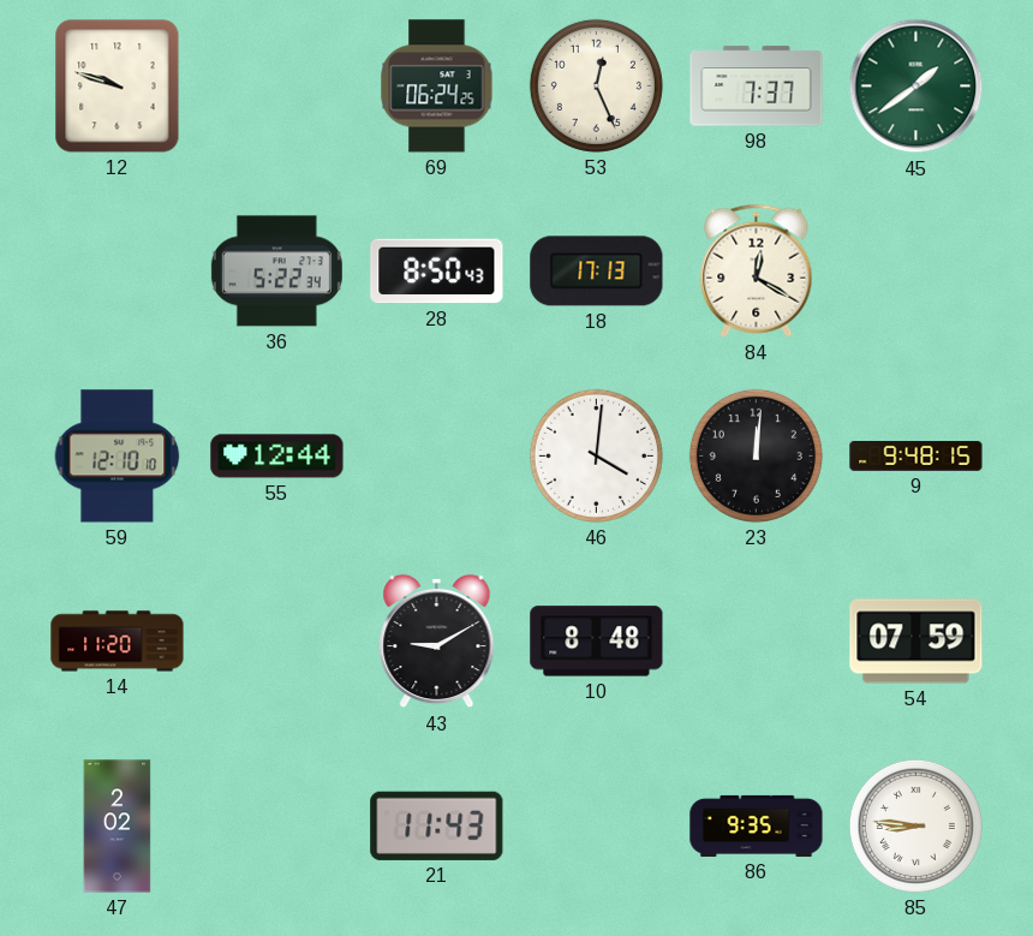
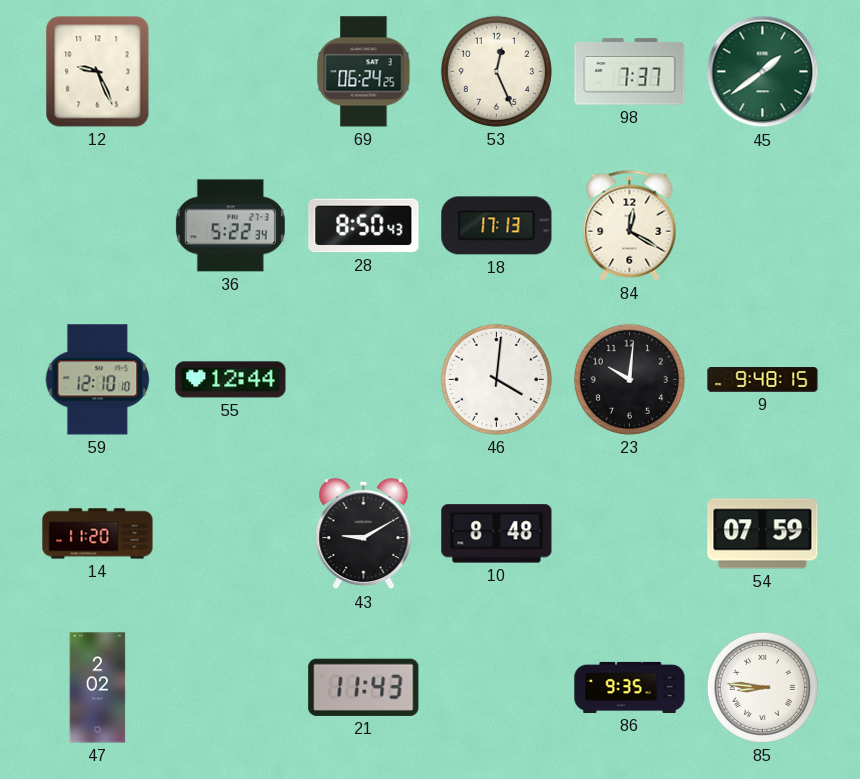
12: 9:48 -> 9:26 (98, 72)
23: 12:01 -> 10:01 (629, 379)
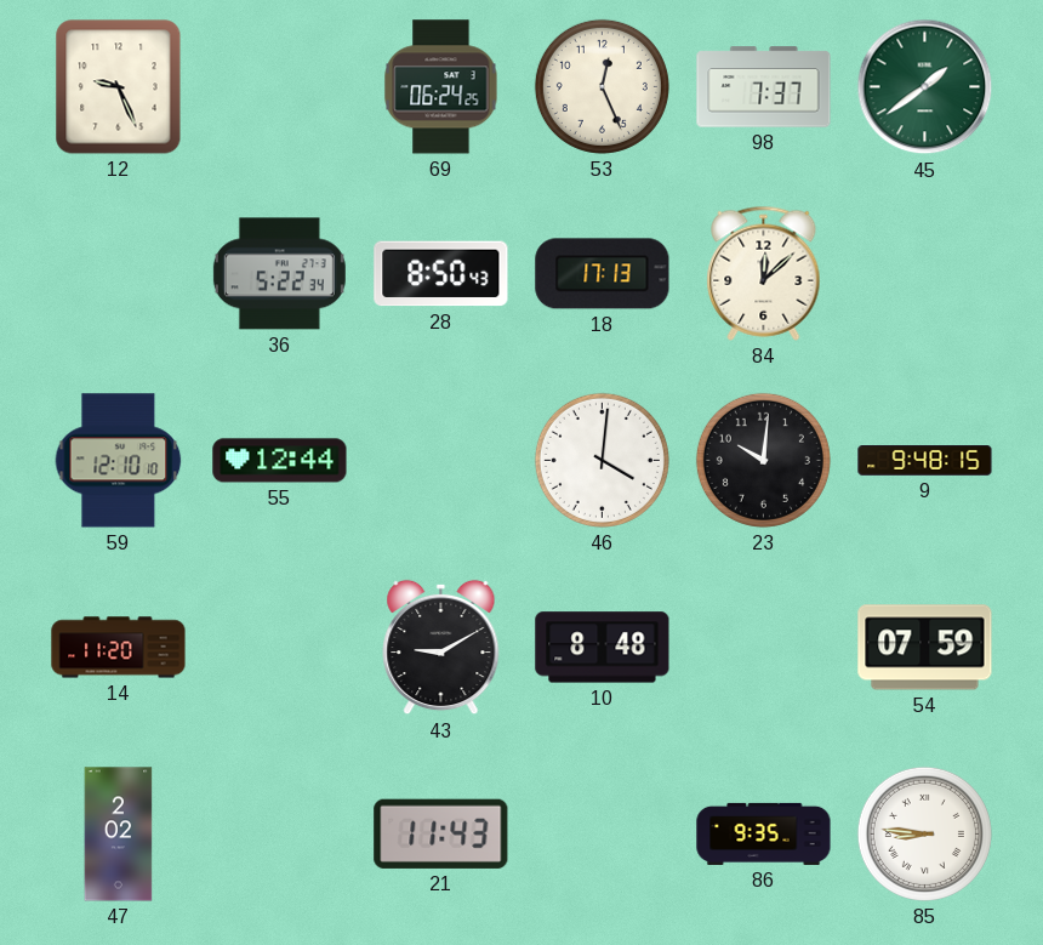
84: 12:20 -> 12:08 (764, 273)
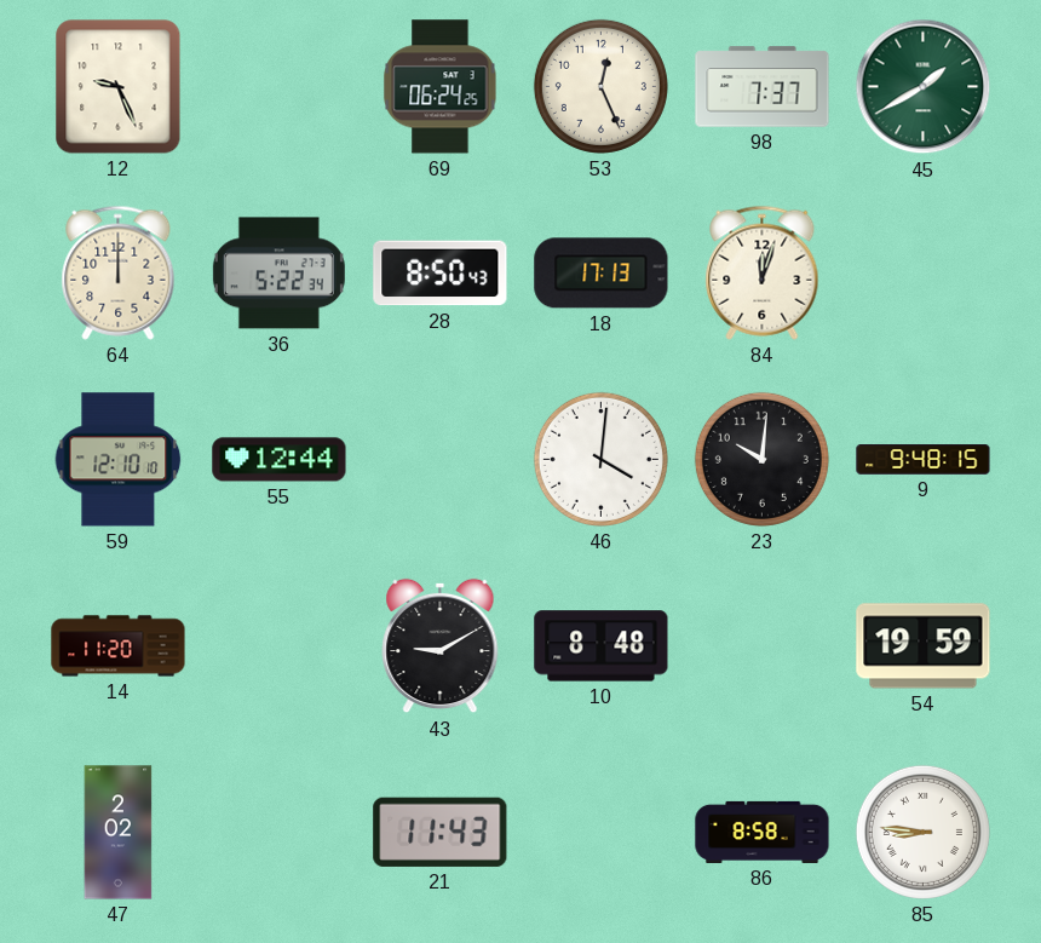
45: 1:39 -> 1:40 (924, 87)
64: none -> 12:00 (119, 272)
84: 12:08 -> 12:03 (763, 272)
54: 07:59 -> 19:59 (924, 646)
86: 9:35 -> 8:58 (763, 832)
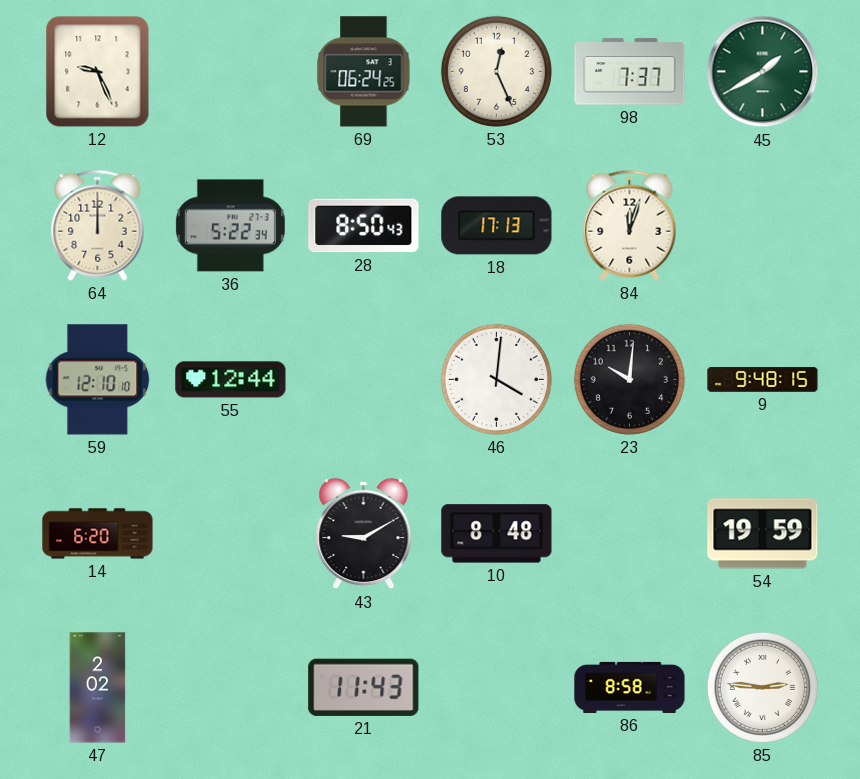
14: 11:20 -> 6:20 (98, 534)
85: 8:46 -> 2:46 (762, 687)
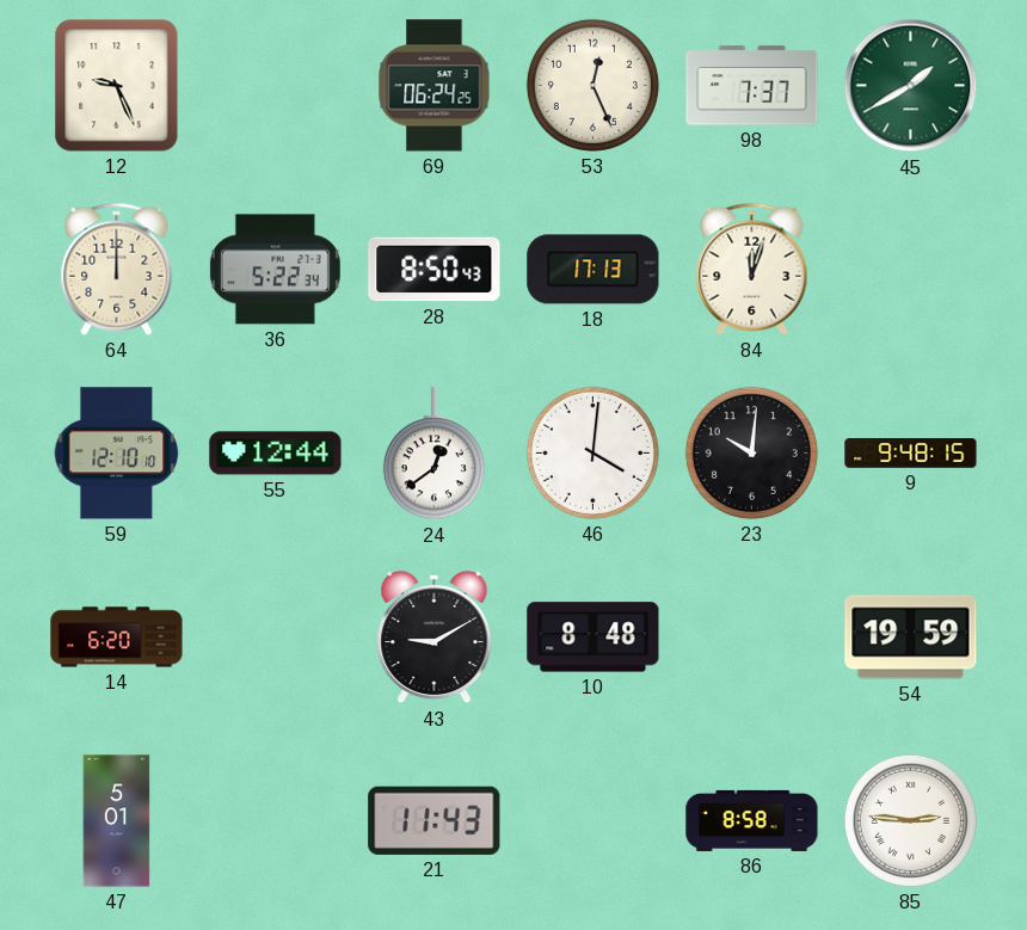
24: none -> 12:39 (433, 454)
47: 2:02 -> 5:01 (117, 821)
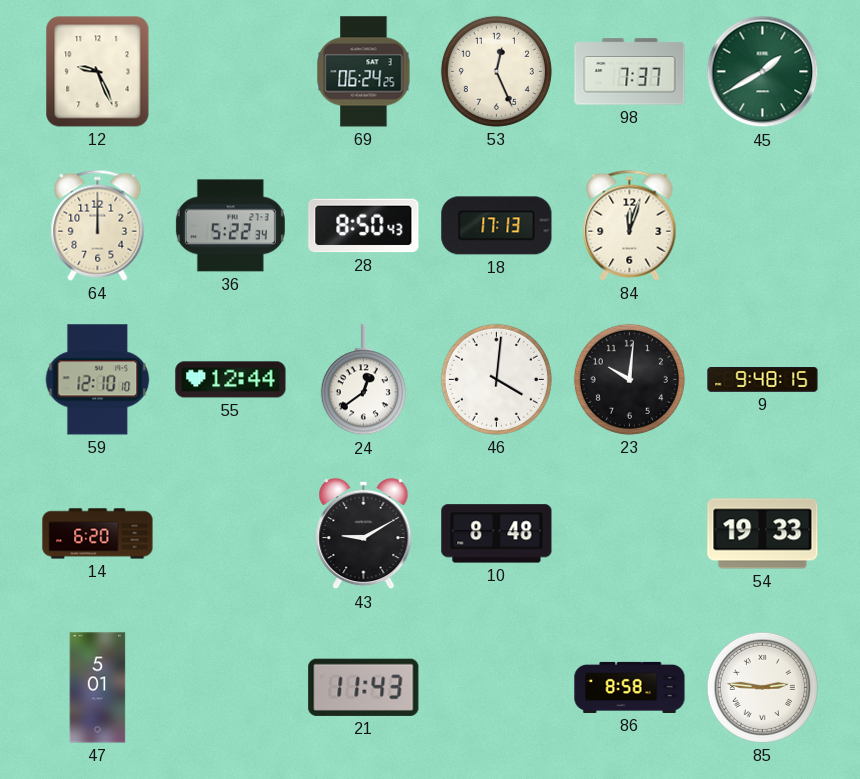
54: 19:59 -> 19:33 (763, 534)
